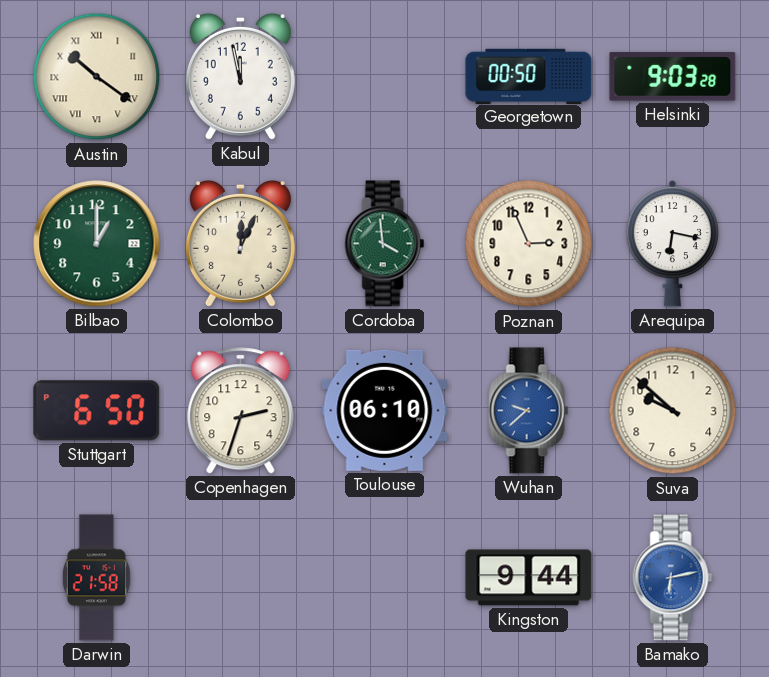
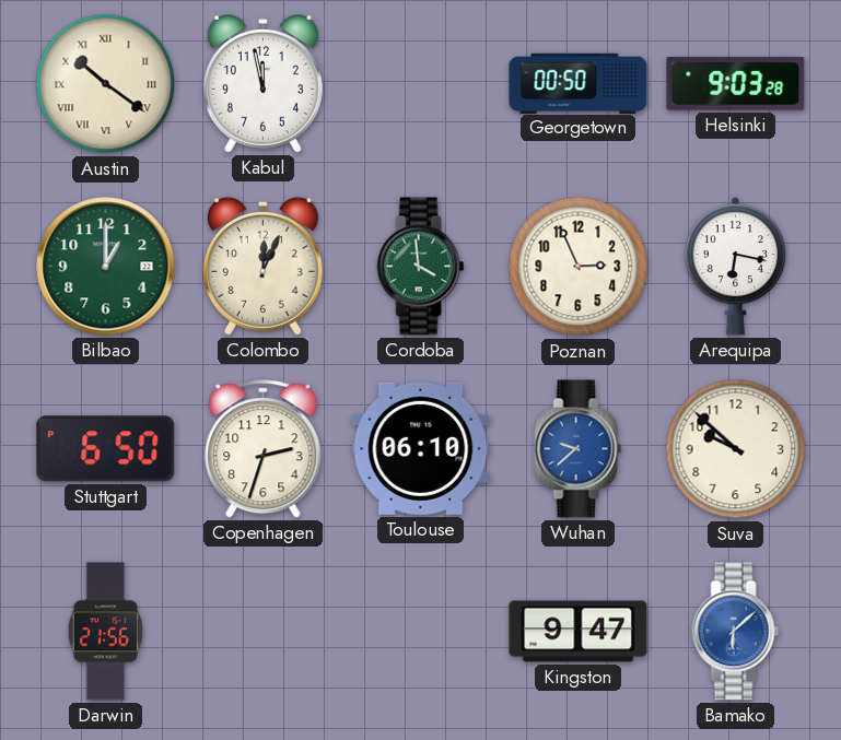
Darwin: 21:58 -> 21:56 (105, 632)
Kingston: 9:44 -> 9:47 (579, 632)
Bamako: 6:13 -> 6:08 (736, 632)
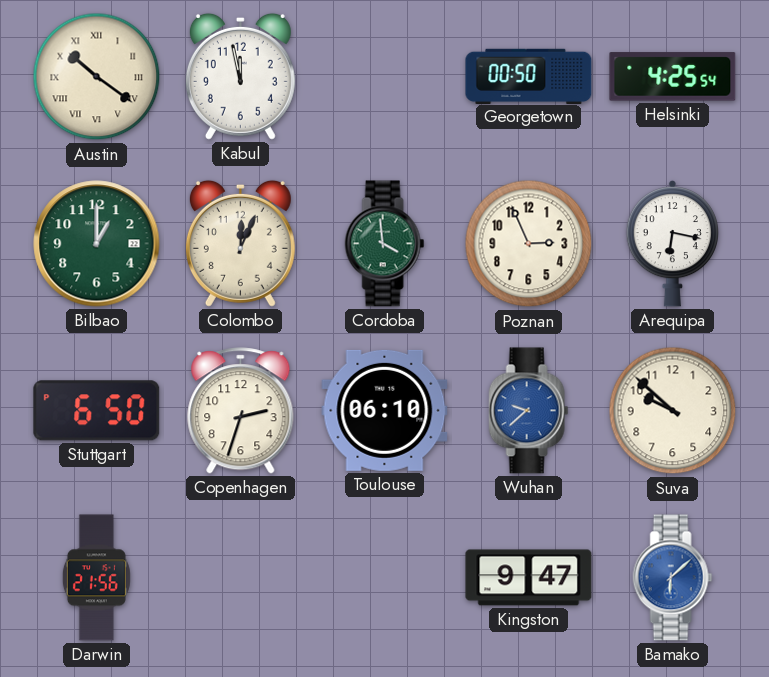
Helsinki: 9:03 -> 4:25 (673, 77)
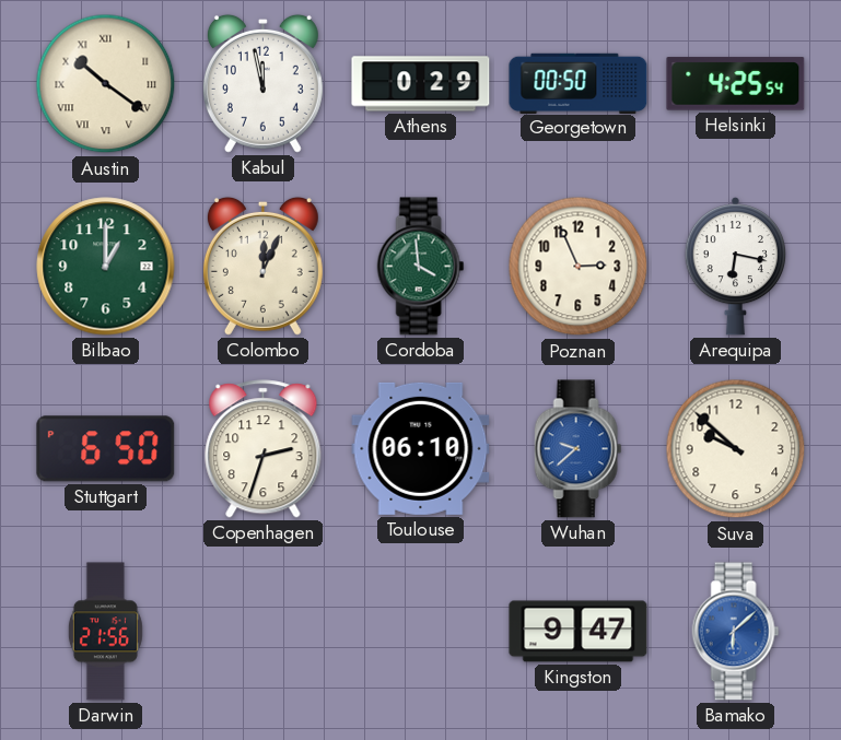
Athens: none -> 0:29 (421, 84)
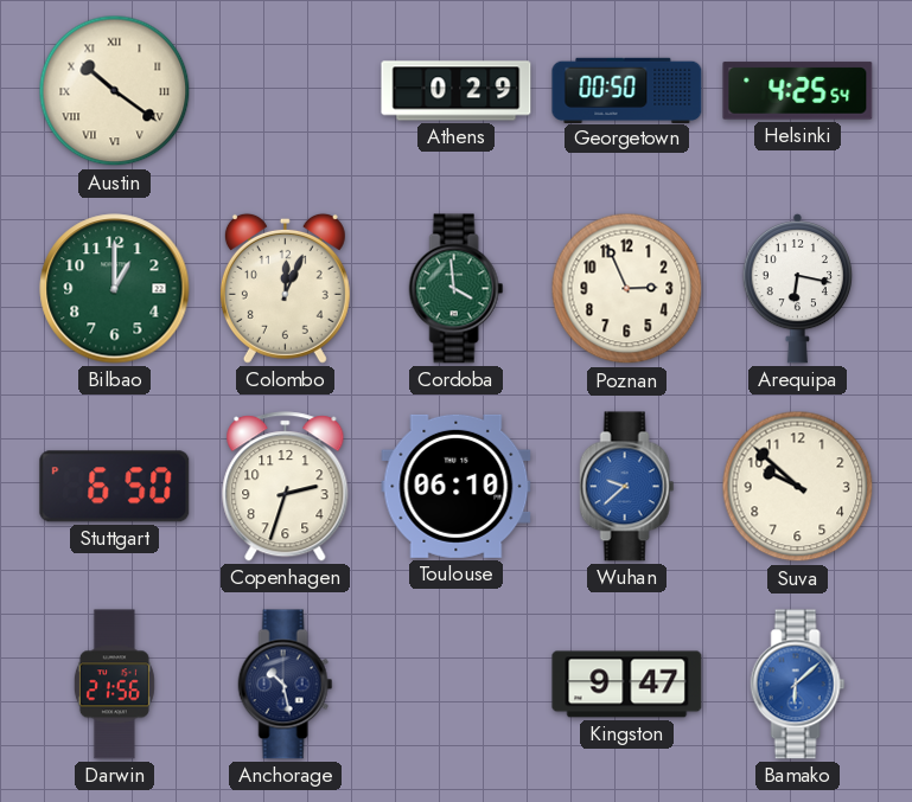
Kabul: 11:58 -> none (262, 83)
Anchorage: none -> 10:28 (286, 685)
